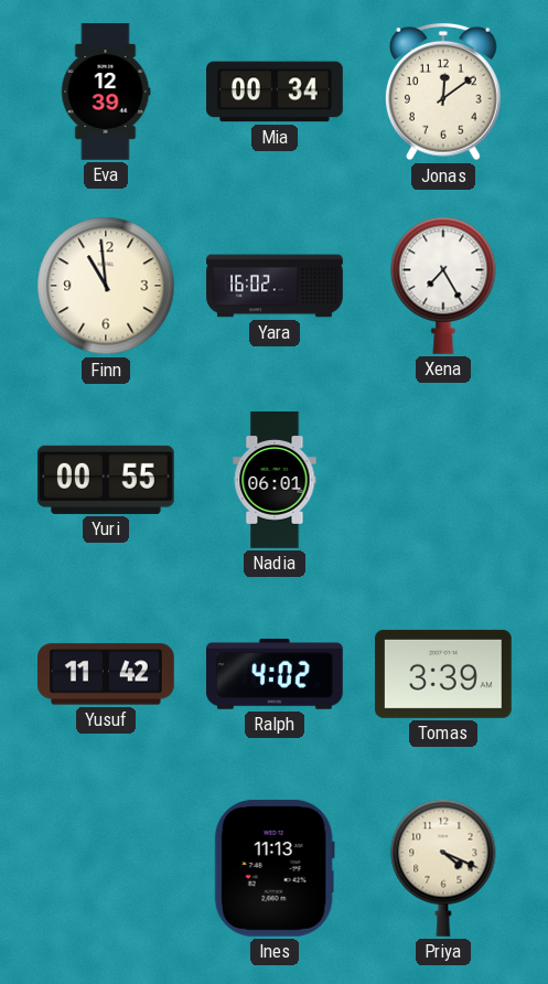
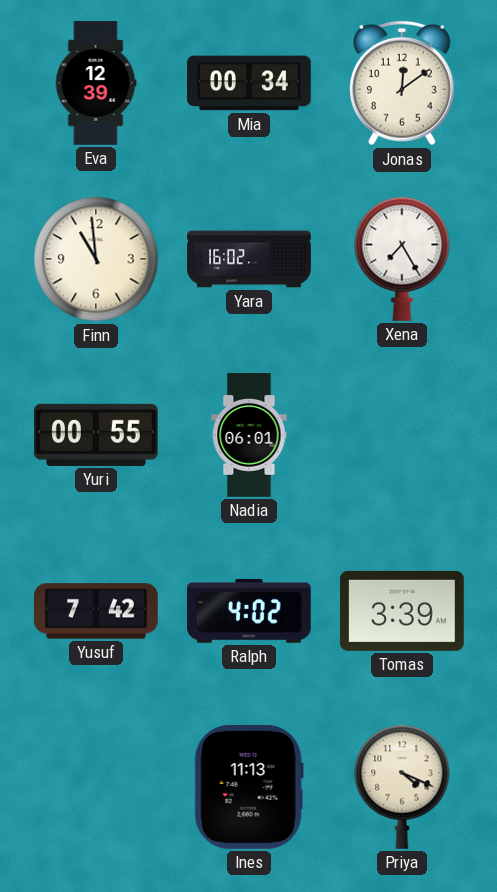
Yusuf: 11:42 -> 7:42 (97, 611)
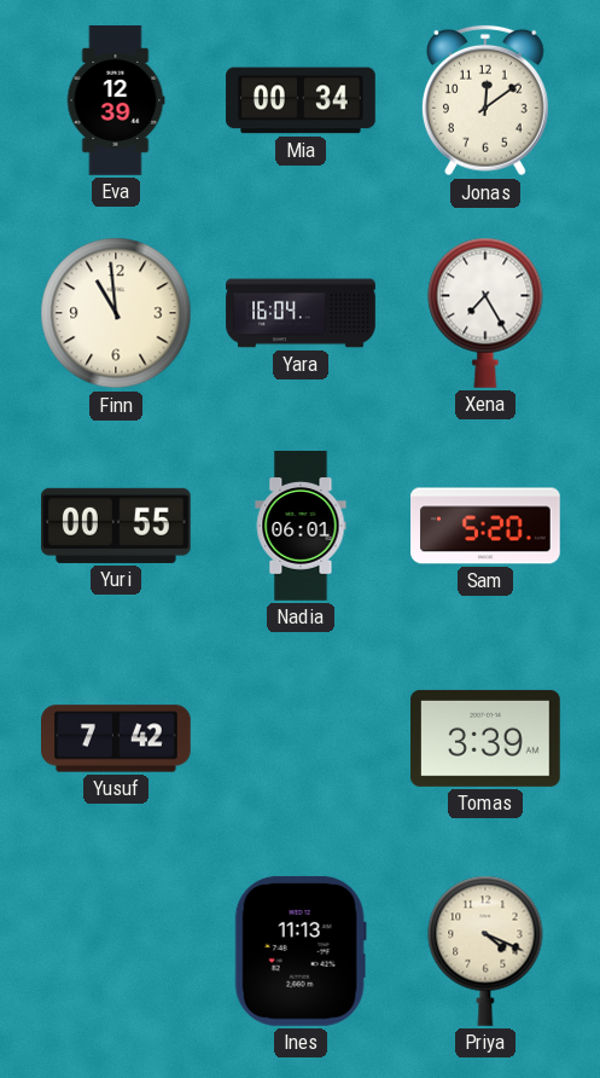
Yara: 16:02 -> 16:04 (301, 313)
Sam: none -> 5:20 (487, 526)
Ralph: 4:02 -> none (250, 611)
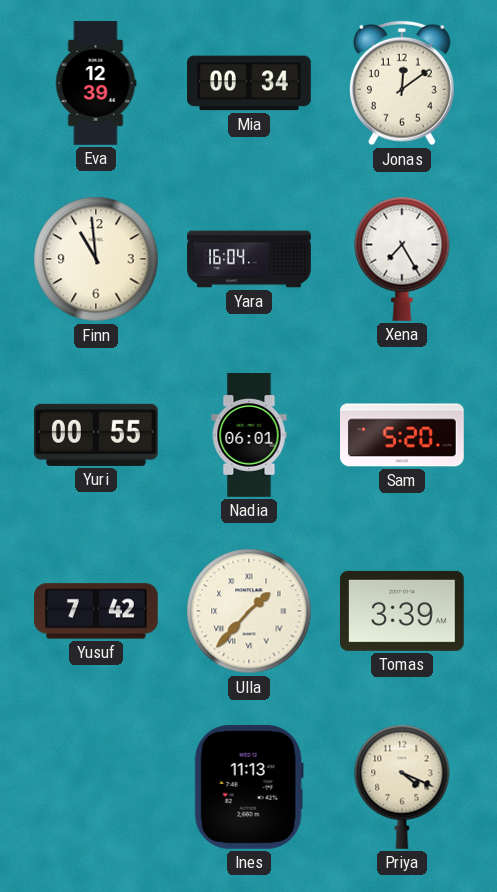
Ulla: none -> 1:37 (249, 611)
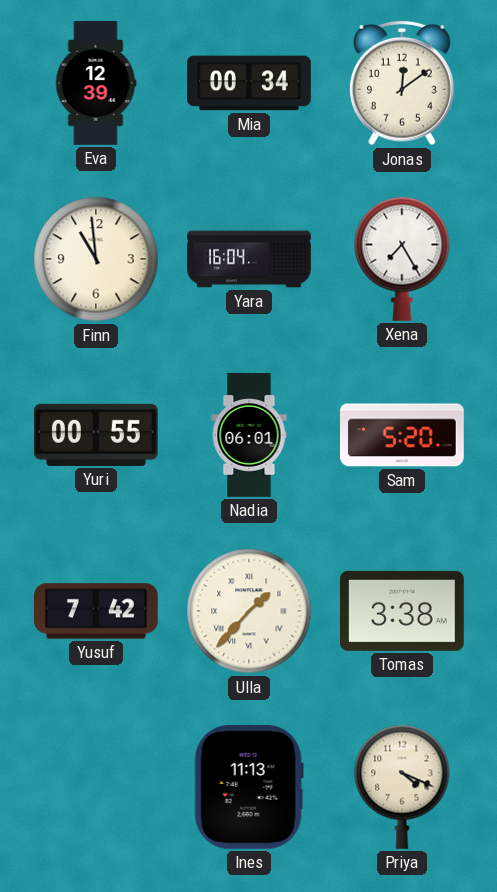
Tomas: 3:39 -> 3:38 (403, 611)
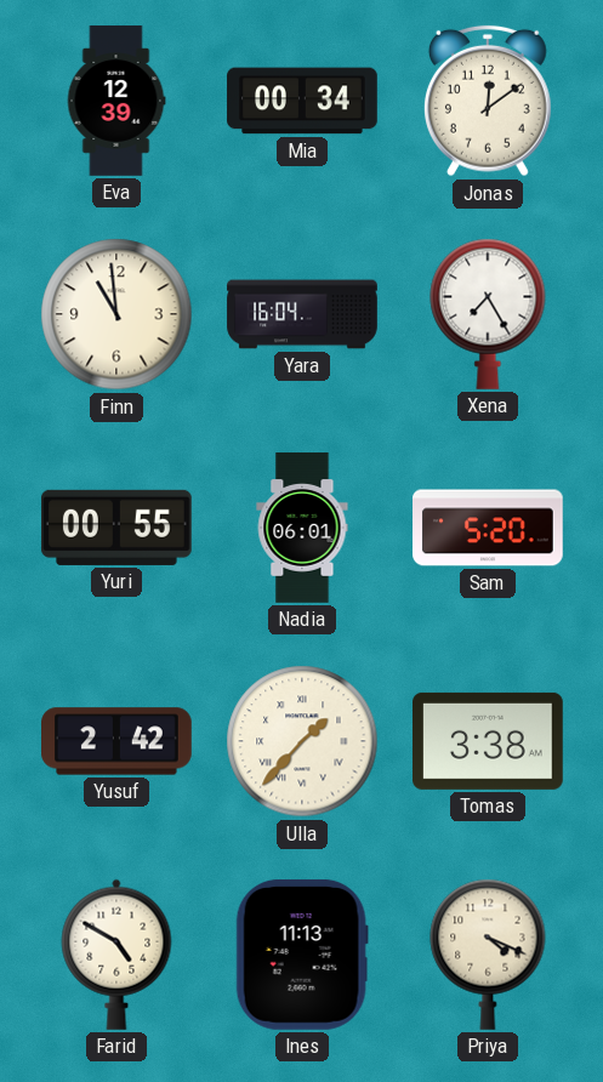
Yusuf: 7:42 -> 2:42 (118, 741)
Farid: none -> 4:50 (116, 955)
